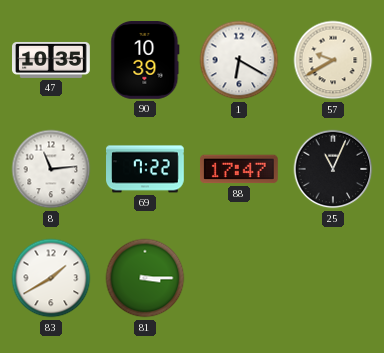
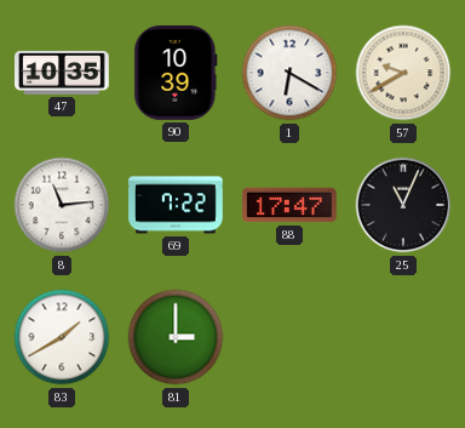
81: 3:15 -> 3:00 (176, 337)
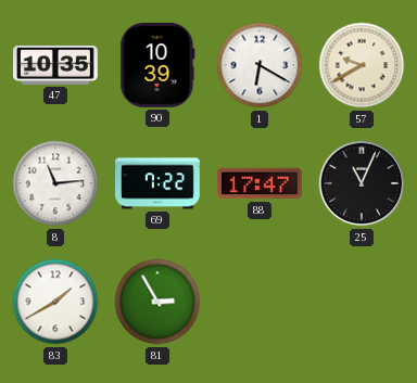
81: 3:00 -> 2:55 (157, 302)
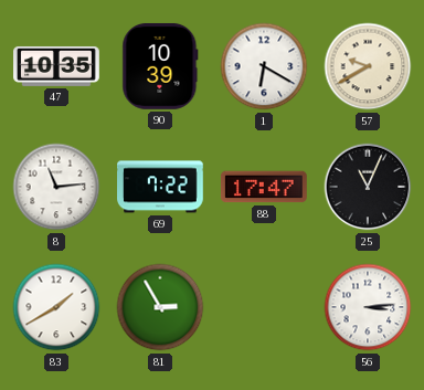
56: none -> 3:14 (368, 307)
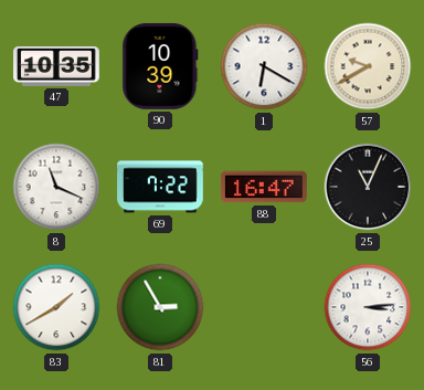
8: 11:14 -> 11:19 (56, 187)
88: 17:47 -> 16:47 (264, 187)
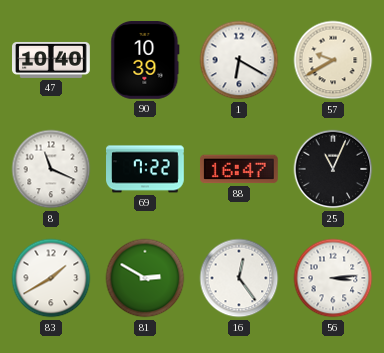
47: 10:35 -> 10:40 (51, 60)
81: 2:55 -> 2:50 (145, 278)
16: none -> 12:24 (239, 278)
